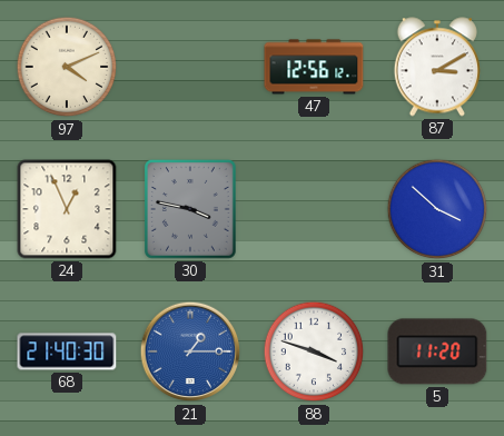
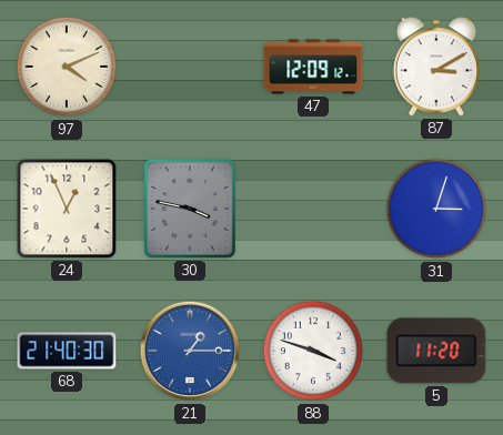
47: 12:56 -> 12:09 (313, 67)
31: 3:52 -> 3:03 (436, 209)
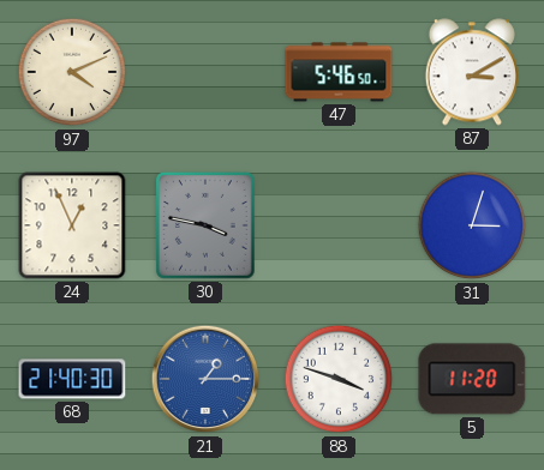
47: 12:09 -> 5:46 (339, 72)
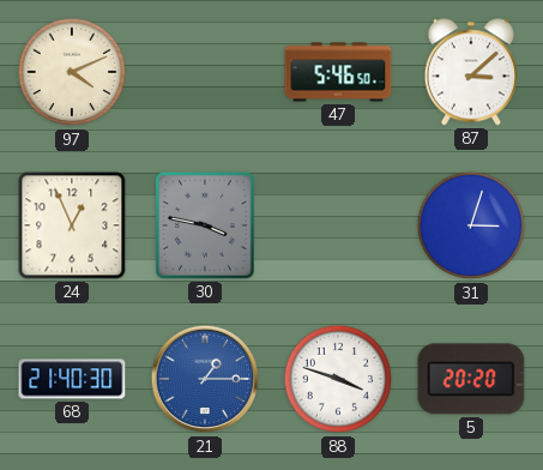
87: 3:10 -> 3:08 (471, 72)
5: 11:20 -> 20:20 (471, 379)
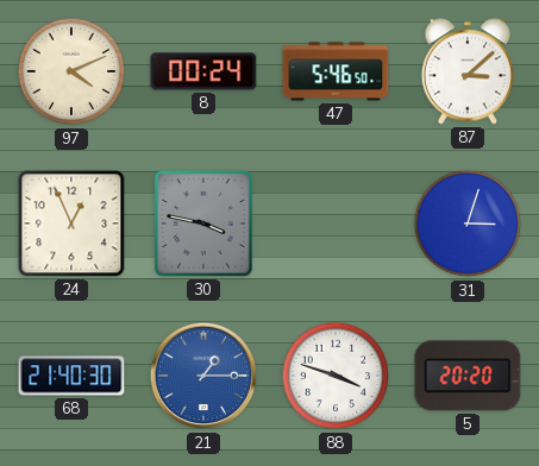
8: none -> 00:24 (203, 71)
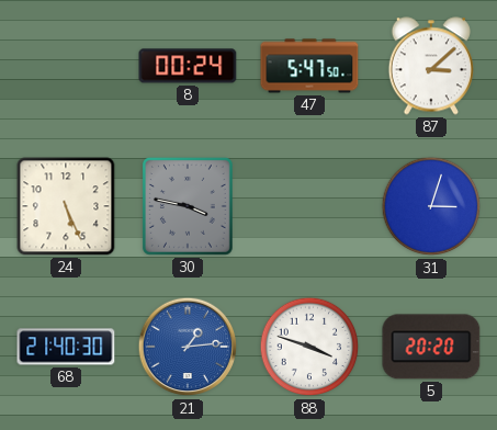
97: 4:11 -> none (71, 71)
47: 5:46 -> 5:47 (309, 66)
24: 12:56 -> 5:26 (66, 206)
21: 1:15 -> 1:14 (188, 347)
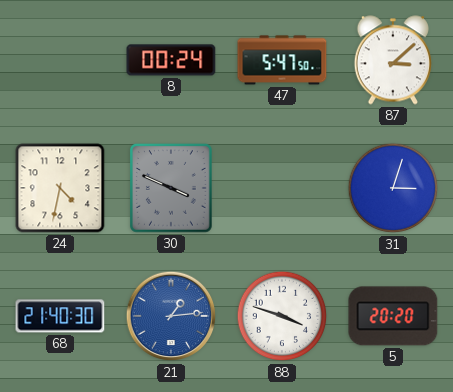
24: 5:26 -> 4:32 (60, 188)
30: 3:47 -> 3:49 (171, 189)
